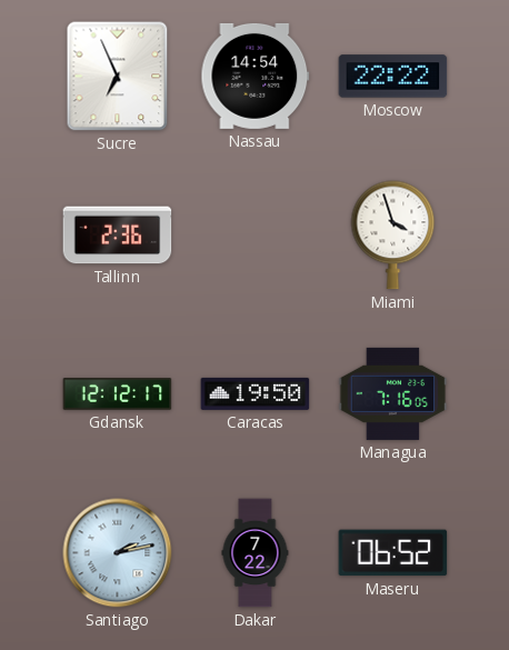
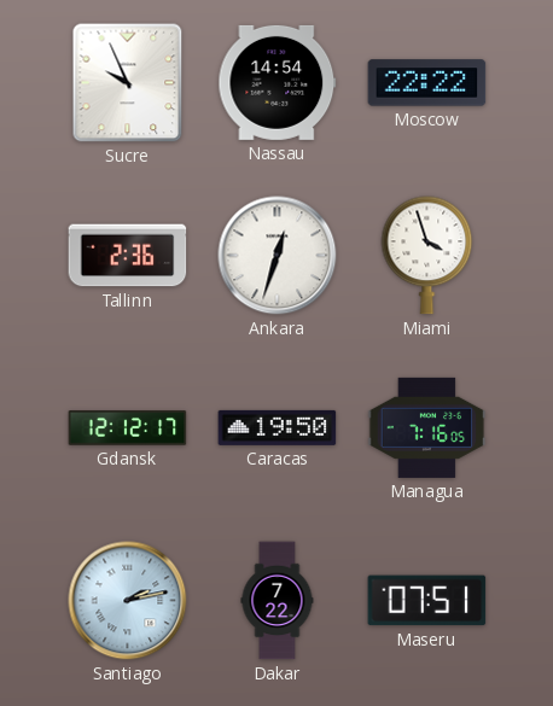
Sucre: 6:56 -> 9:56 (128, 83)
Ankara: none -> 12:33 (278, 256)
Maseru: 06:52 -> 07:51 (427, 601)
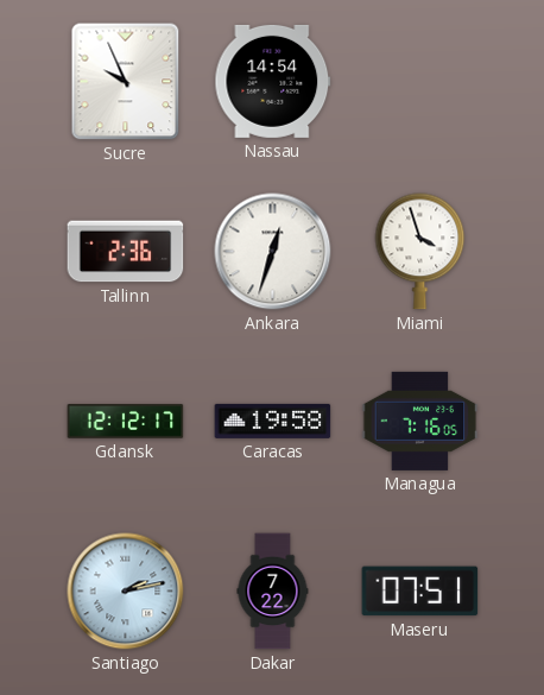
Moscow: 22:22 -> none (427, 83)
Caracas: 19:50 -> 19:58 (273, 421)
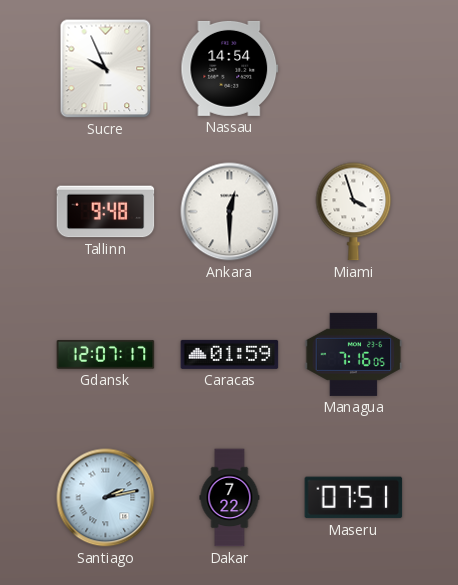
Tallinn: 2:36 -> 9:48 (106, 212)
Ankara: 12:33 -> 12:30 (230, 212)
Gdansk: 12:12 -> 12:07 (106, 355)
Caracas: 19:58 -> 01:59 (230, 354)
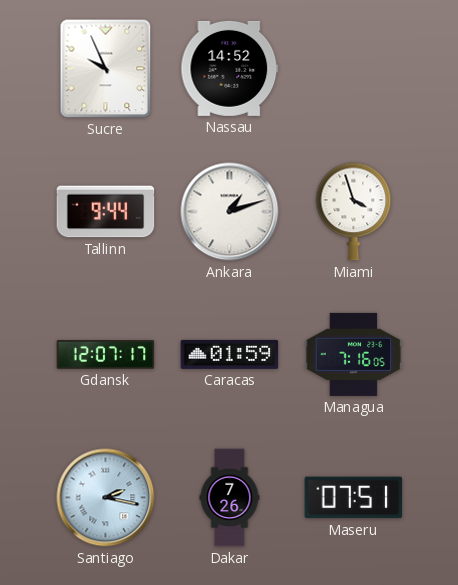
Nassau: 14:54 -> 14:52 (230, 68)
Tallinn: 9:48 -> 9:44 (106, 212)
Ankara: 12:30 -> 1:12 (230, 212)
Santiago: 2:13 -> 2:17 (106, 498)
Dakar: 7:22 -> 7:26 (230, 498)
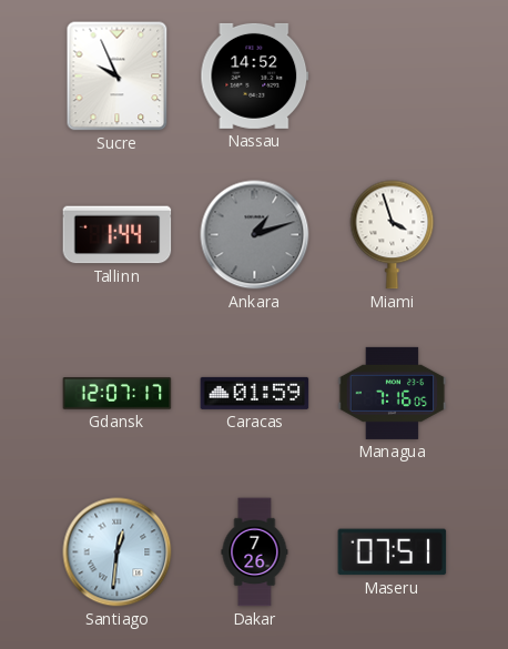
Tallinn: 9:44 -> 1:44 (118, 235)
Ankara dial: white -> grey (255, 235)
Santiago: 2:17 -> 12:31 (118, 552)
